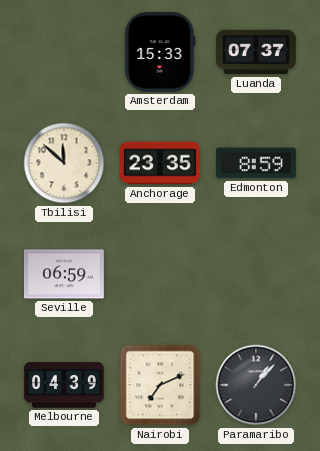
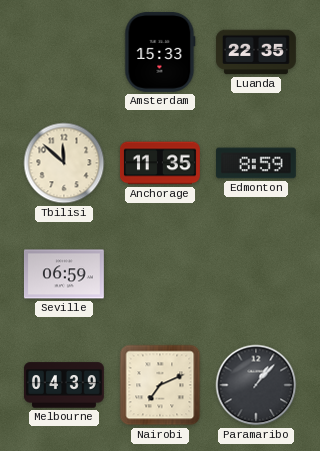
Luanda: 07:37 -> 22:35 (256, 52)
Anchorage: 23:35 -> 11:35 (160, 163)
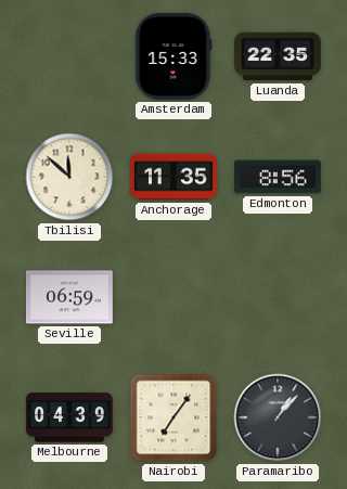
Edmonton: 8:59 -> 8:56 (278, 177)
Nairobi: 7:11 -> 7:06 (173, 417)
